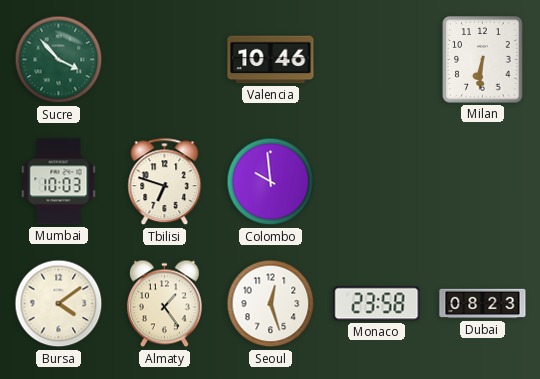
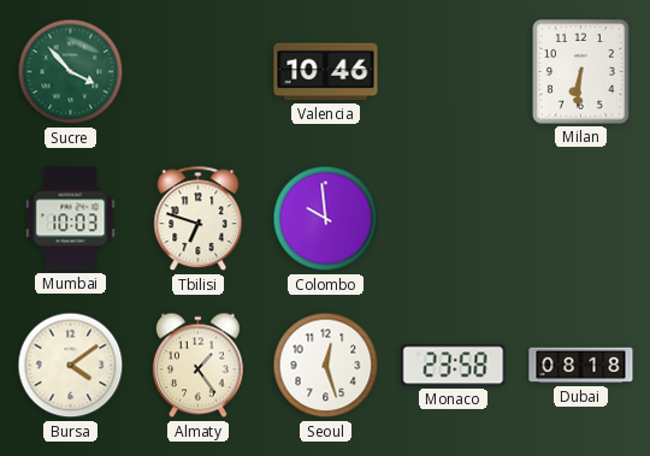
Dubai: 08:23 -> 08:18 (581, 366)
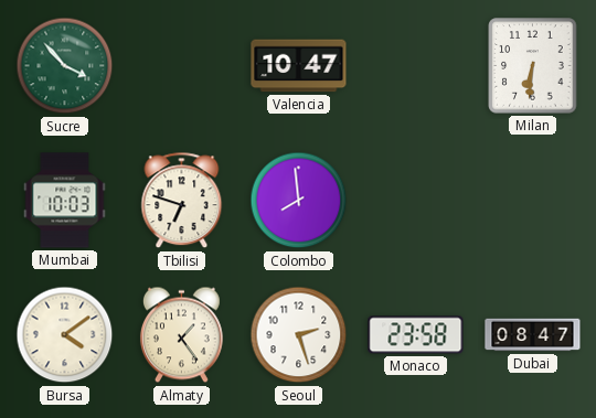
Valencia: 10:46 -> 10:47 (299, 66)
Colombo: 9:59 -> 7:59 (299, 201)
Seoul: 12:27 -> 2:27 (299, 335)
Dubai: 08:18 -> 08:47 (533, 335)
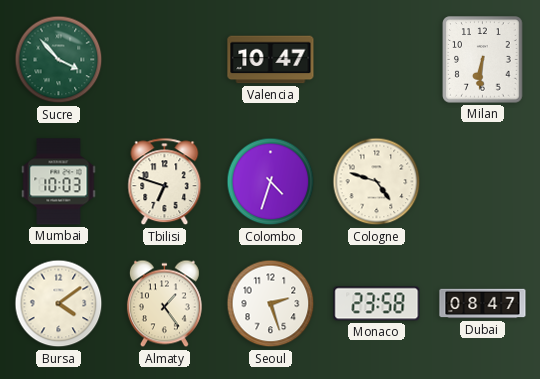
Colombo: 7:59 -> 4:33 (271, 182)
Cologne: none -> 4:48 (377, 182)
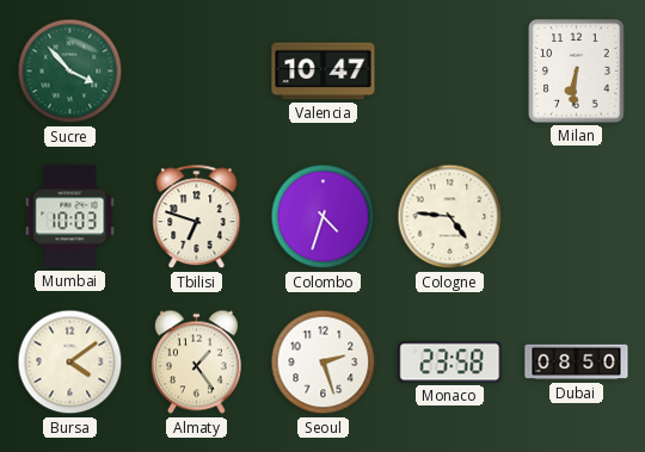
Cologne: 4:48 -> 4:46 (450, 217)
Dubai: 08:47 -> 08:50 (577, 363)
